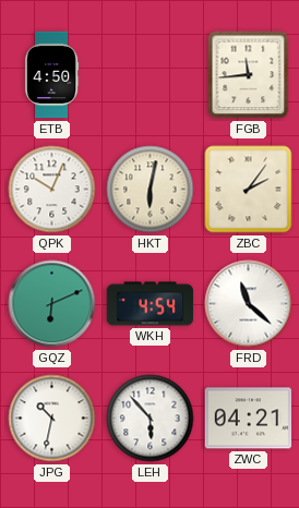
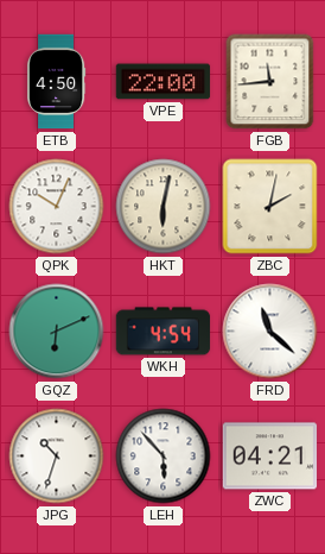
VPE: none -> 22:00 (164, 82)
ZBC: 2:06 -> 2:02 (270, 207)
JPG: 10:32 -> 10:33 (57, 457)
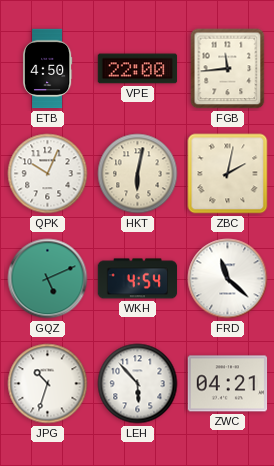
GQZ: 6:11 -> 5:11 (48, 279)
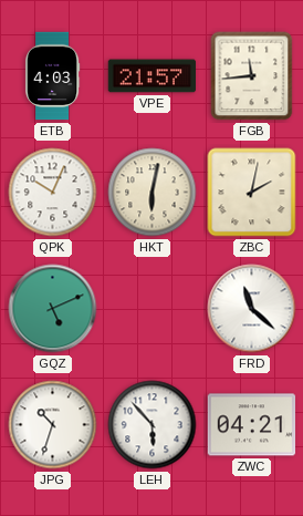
ETB: 4:50 -> 4:03 (52, 76)
VPE: 22:00 -> 21:57 (153, 76)
WKH: 4:54 -> none (138, 279)
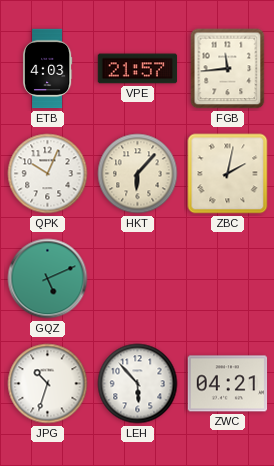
HKT: 6:02 -> 6:07 (138, 174)
FRD: 11:22 -> none (252, 309)
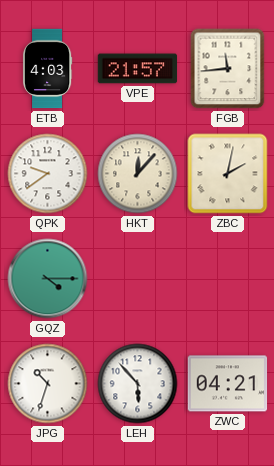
QPK: 10:04 -> 9:39 (48, 174)
HKT: 6:07 -> 12:07 (138, 174)
GQZ: 5:11 -> 4:15 (48, 279)
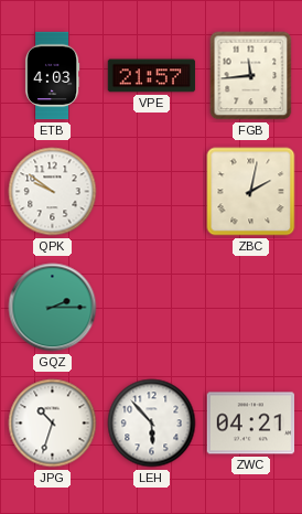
QPK: 9:39 -> 9:51 (53, 192)
HKT: 12:07 -> none (138, 174)
GQZ: 4:15 -> 2:15 (53, 308)
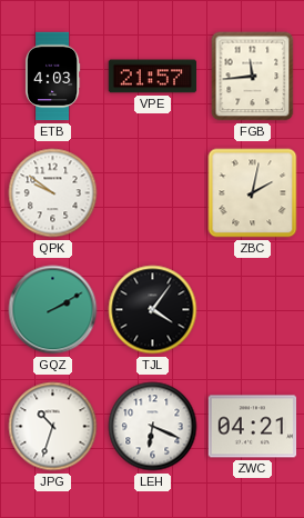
GQZ: 2:15 -> 2:10 (53, 310)
TJL: none -> 4:06 (153, 310)
LEH: 5:53 -> 6:19 (153, 427)
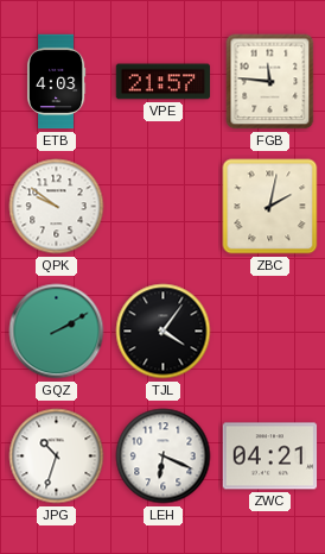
FGB: 11:44 -> 11:46 (270, 82)
